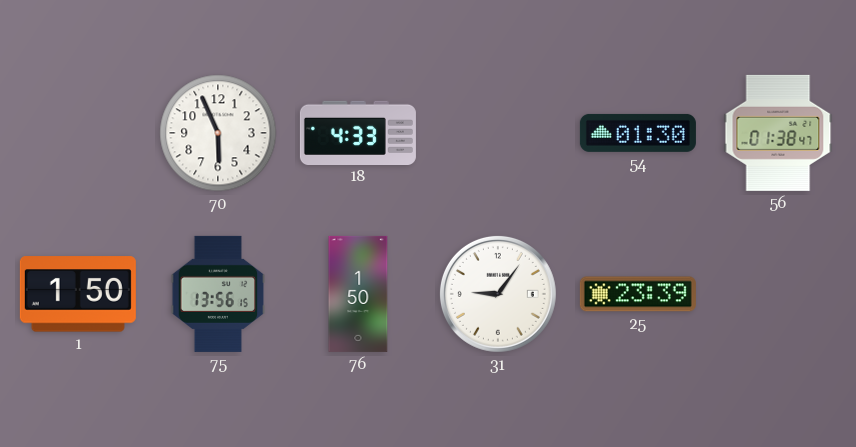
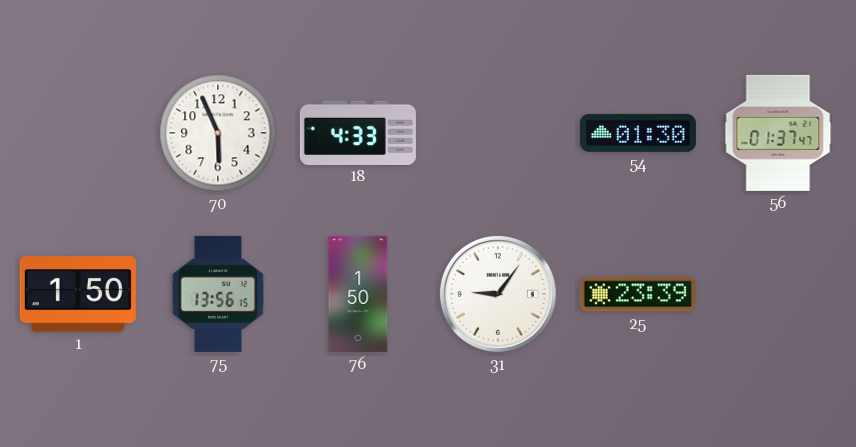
56: 01:38 -> 01:37 (778, 133)
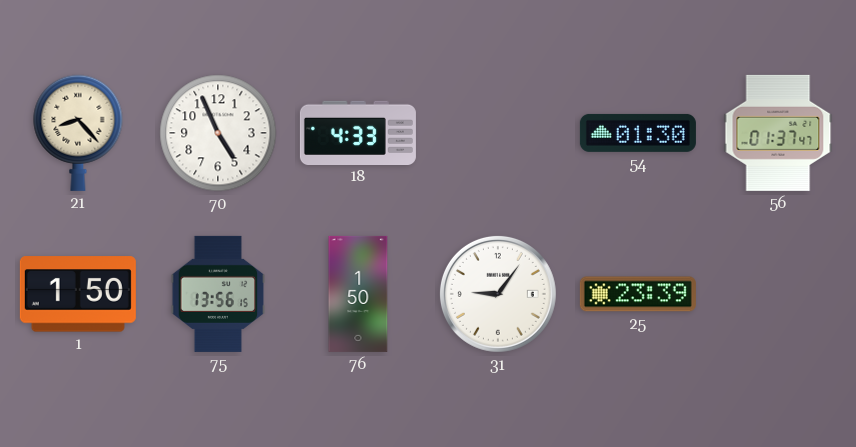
21: none -> 8:23 (78, 133)
70: 5:56 -> 4:56 (218, 133)
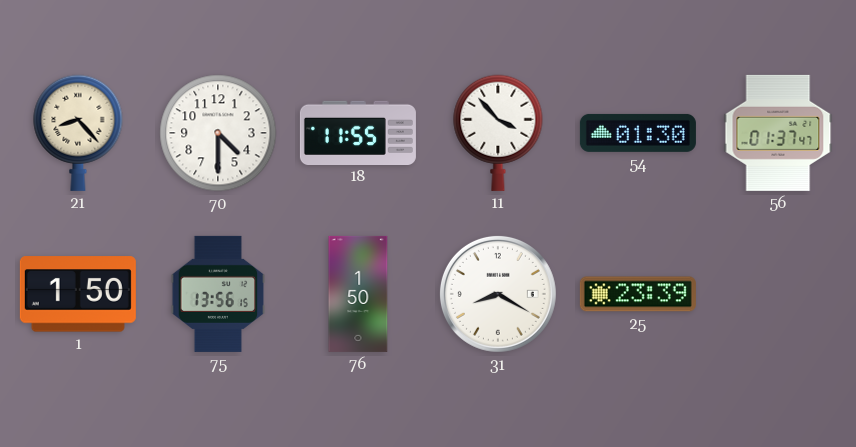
70: 4:56 -> 4:30 (218, 133)
18: 4:33 -> 11:55 (358, 132)
11: none -> 3:53 (498, 133)
31: 9:06 -> 8:20 (498, 294)
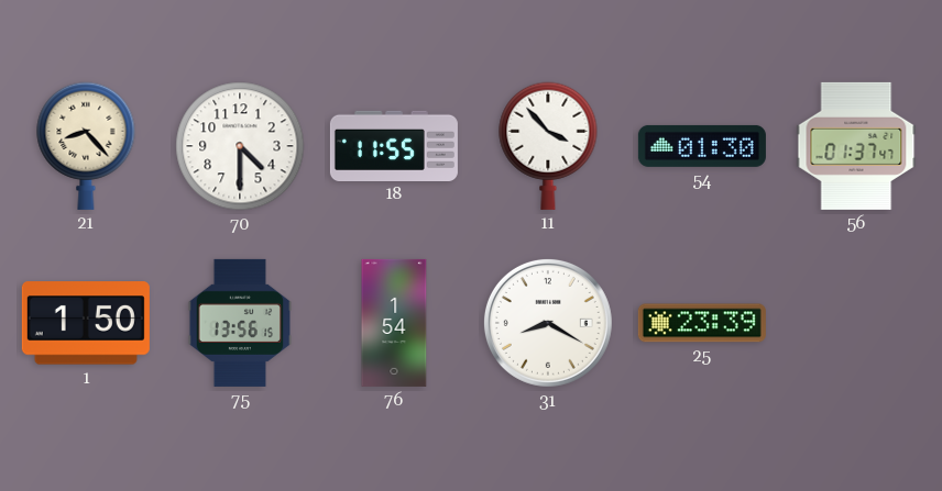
76: 1:50 -> 1:54 (394, 323)
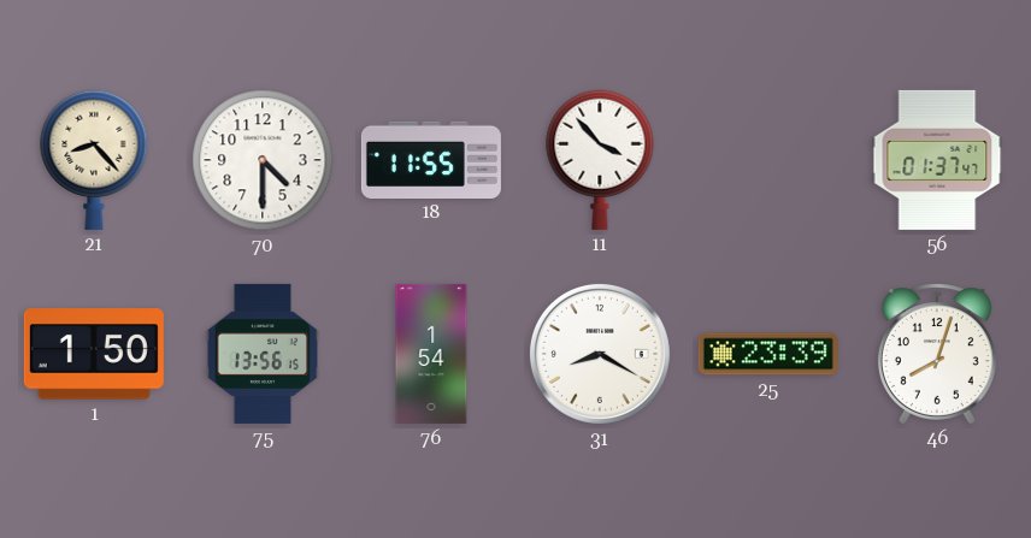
54: 01:30 -> none (702, 146)
46: none -> 8:03 (937, 354)
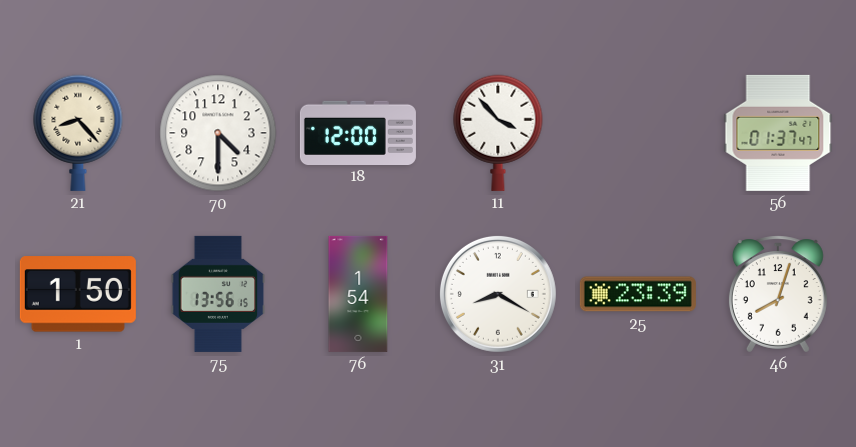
18: 11:55 -> 12:00 (358, 132)
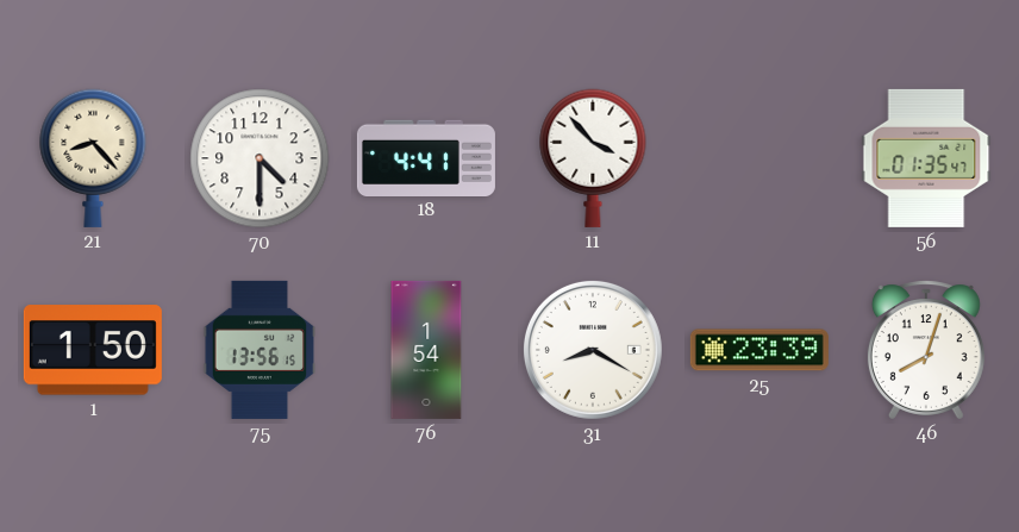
18: 12:00 -> 4:41 (426, 157)
56: 01:37 -> 01:35 (926, 158)
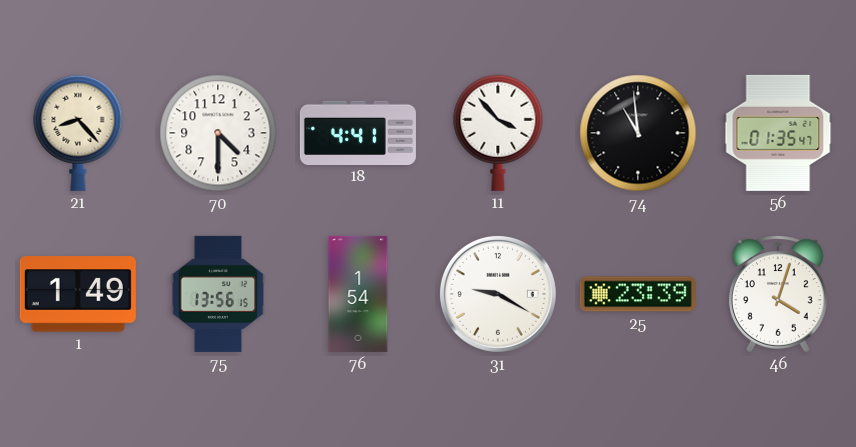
74: none -> 10:59 (638, 133)
1: 1:50 -> 1:49 (78, 294)
31: 8:20 -> 9:20 (498, 294)
46: 8:03 -> 4:03 (778, 294)
